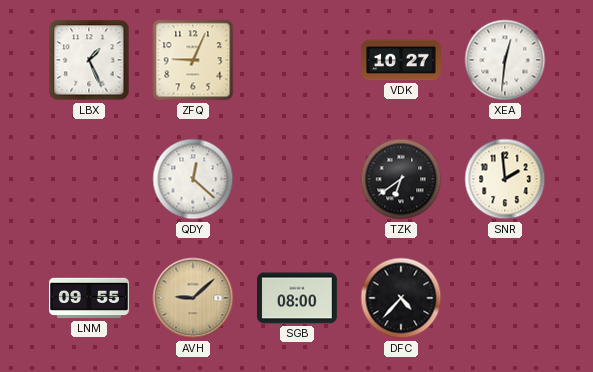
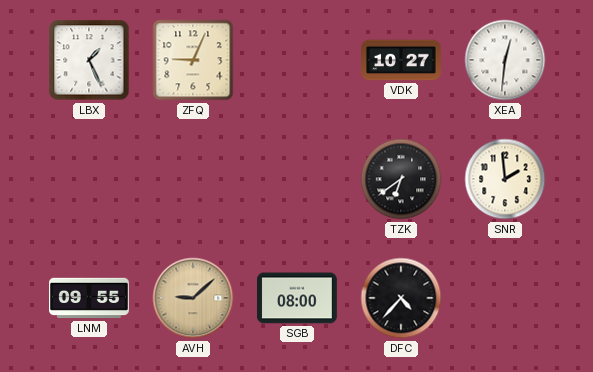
QDY: 12:22 -> none (193, 179)
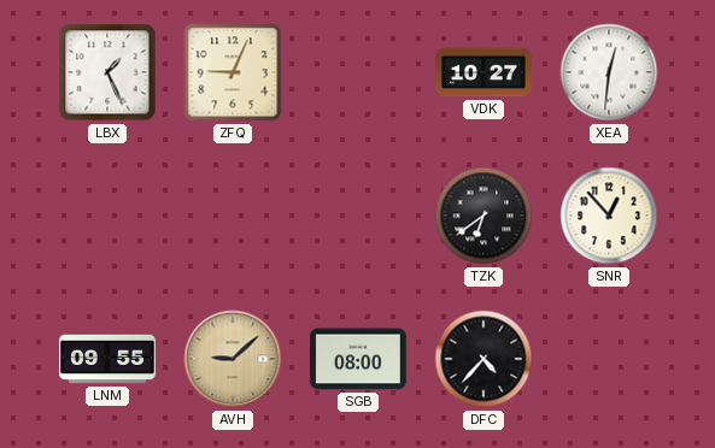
SNR: 1:59 -> 12:53 (609, 216)
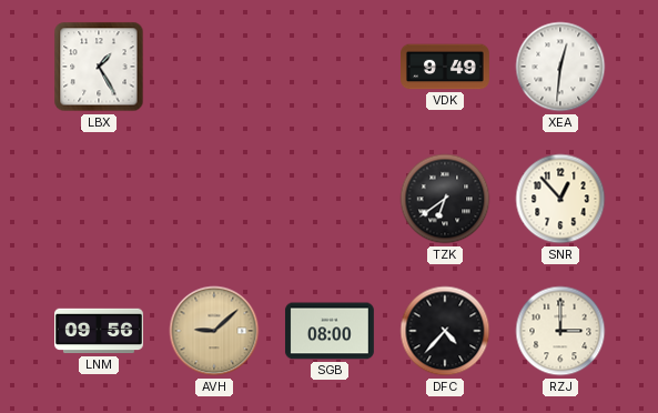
LBX: 1:26 -> 1:25 (99, 67)
ZFQ: 9:04 -> none (233, 72)
VDK: 10:27 -> 9:49 (446, 67)
LNM: 09:55 -> 09:56 (100, 331)
RZJ: none -> 3:00 (560, 331)
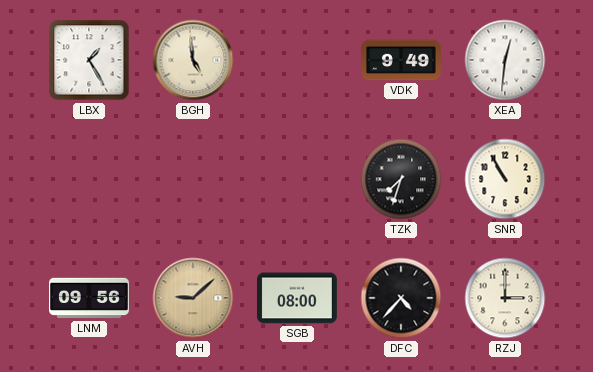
BGH: none -> 4:59 (193, 60)
TZK: 6:39 -> 7:33 (401, 179)
SNR: 12:53 -> 10:55 (505, 179)
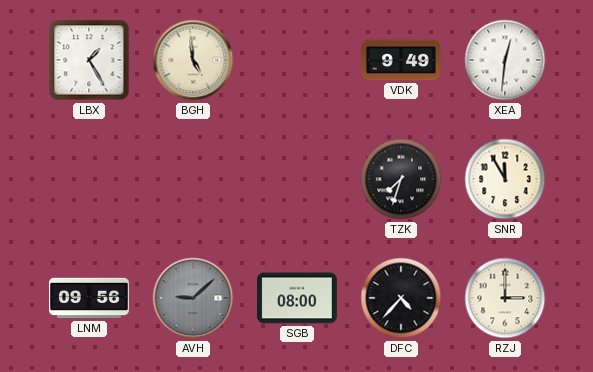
SNR: 10:55 -> 11:55 (505, 179)
AVH dial: champagne -> grey (193, 298)
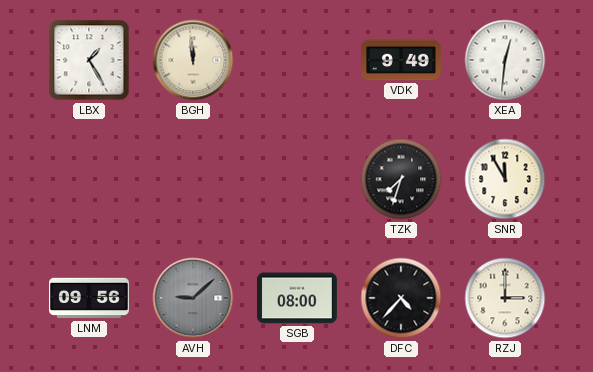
BGH: 4:59 -> 11:59 (193, 60)
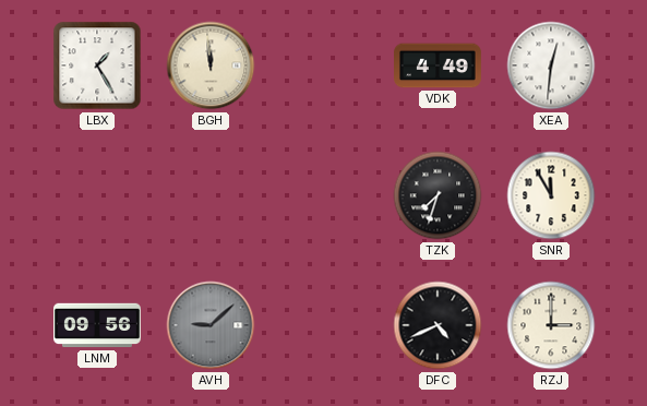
VDK: 9:49 -> 4:49 (439, 65)
SGB: 08:00 -> none (297, 298)
DFC: 4:37 -> 4:41 (438, 325)
